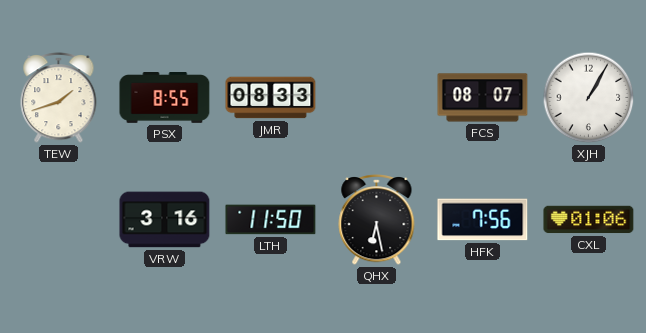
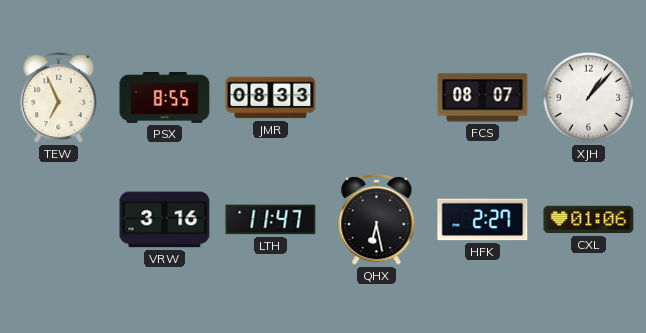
TEW: 1:42 -> 6:56 (59, 97)
XJH: 1:05 -> 1:07 (589, 98)
LTH: 11:50 -> 11:47 (271, 220)
HFK: 7:56 -> 2:27 (483, 220)
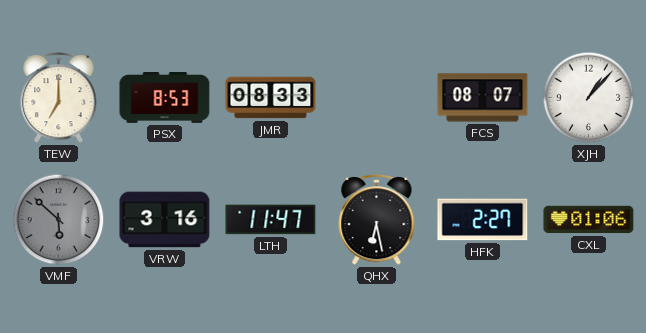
TEW: 6:56 -> 7:00 (59, 97)
PSX: 8:55 -> 8:53 (165, 98)
VMF: none -> 5:52 (59, 220)
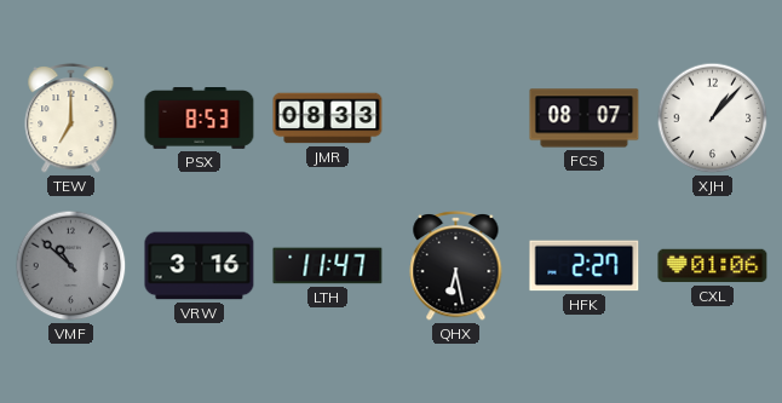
VMF: 5:52 -> 10:52 (71, 266)
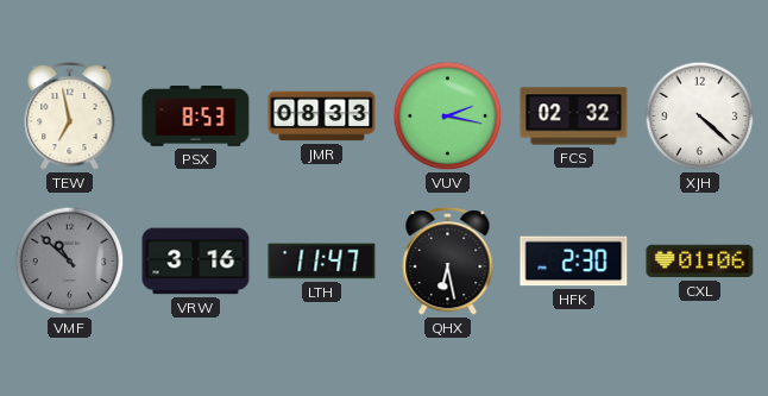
TEW: 7:00 -> 6:58 (70, 115)
VUV: none -> 2:17 (448, 117)
FCS: 08:07 -> 02:32 (574, 117)
XJH: 1:07 -> 4:22 (700, 117)
HFK: 2:27 -> 2:30 (574, 262)
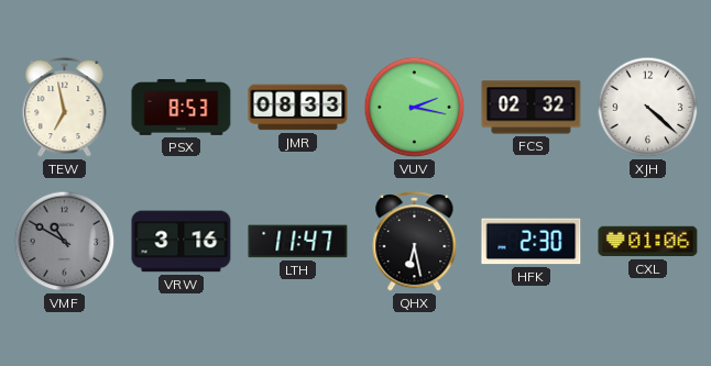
VMF: 10:52 -> 10:50 (65, 242)
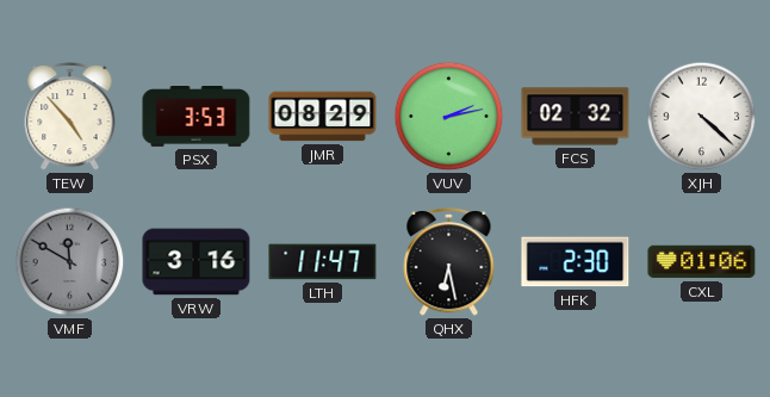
TEW: 6:58 -> 4:53 (70, 116)
PSX: 8:53 -> 3:53 (197, 117)
JMR: 08:33 -> 08:29 (323, 117)
VUV: 2:17 -> 2:13 (449, 117)
VMF: 10:50 -> 11:50 (70, 262)
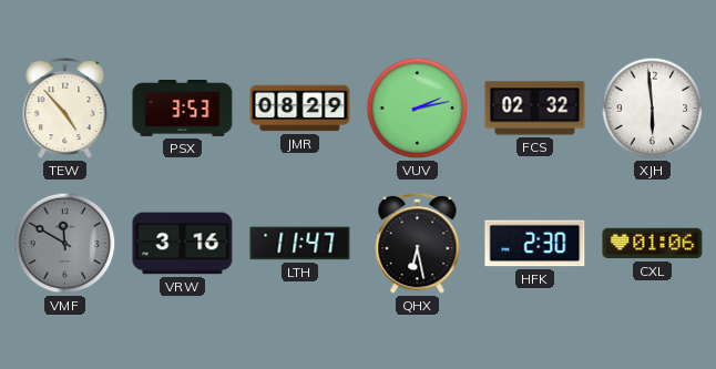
XJH: 4:22 -> 5:59 (653, 109)
